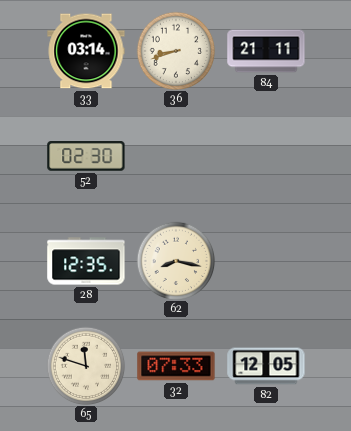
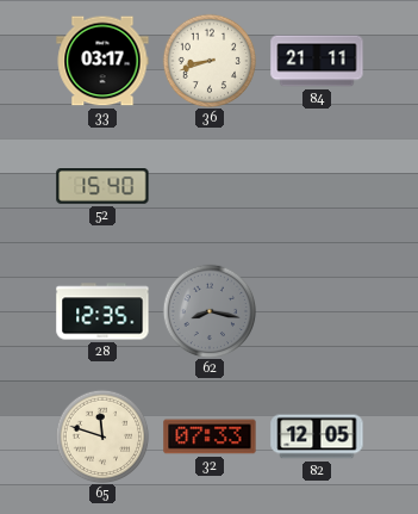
33: 03:14 -> 03:17 (102, 61)
52: 02:30 -> 15:40 (102, 186)
62 dial: cream -> grey (210, 311)
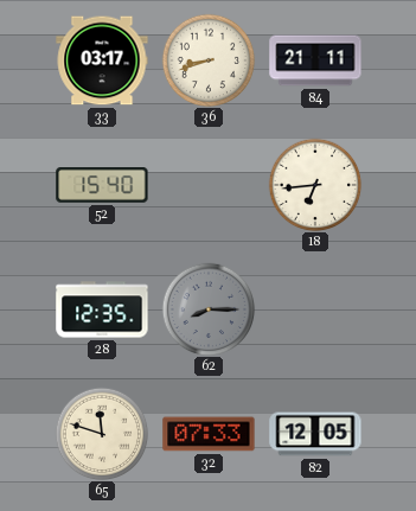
18: none -> 6:44 (315, 185)
62: 8:17 -> 8:15 (209, 309)
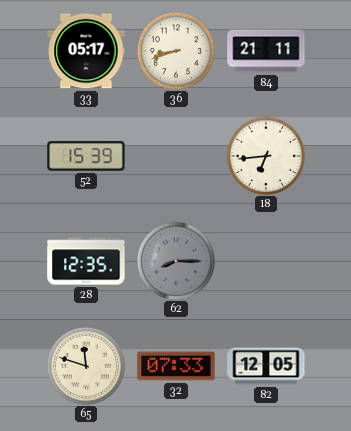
33: 03:17 -> 05:17 (86, 51)
52: 15:40 -> 15:39 (86, 156)
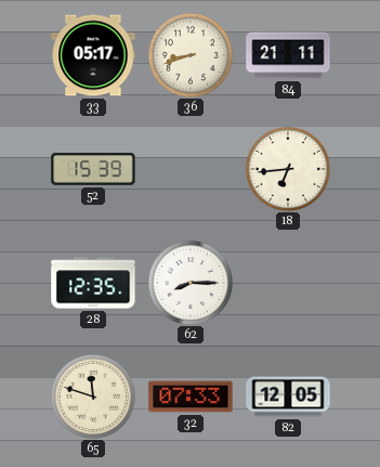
62 dial: grey -> white (191, 283)
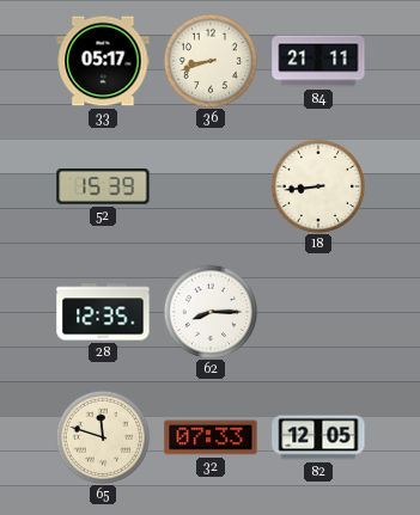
18: 6:44 -> 8:44 (318, 186)
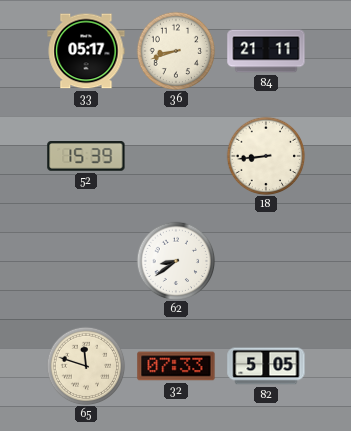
28: 12:35 -> none (103, 312)
62: 8:15 -> 8:39 (176, 261)
82: 12:05 -> 5:05 (266, 366)
